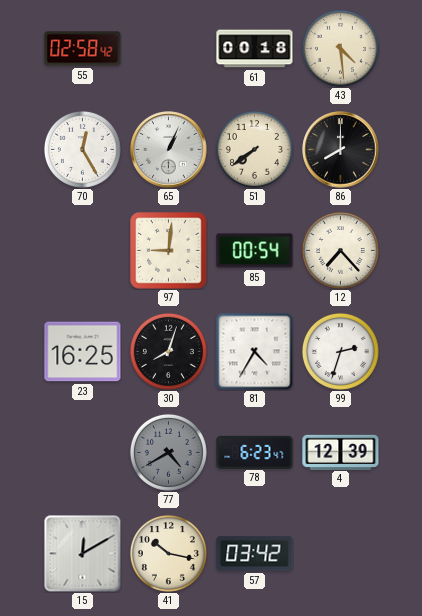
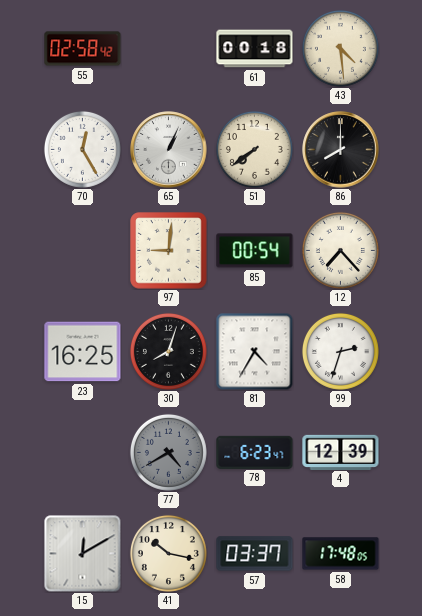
57: 03:42 -> 03:37 (255, 554)
58: none -> 17:48 (341, 554)
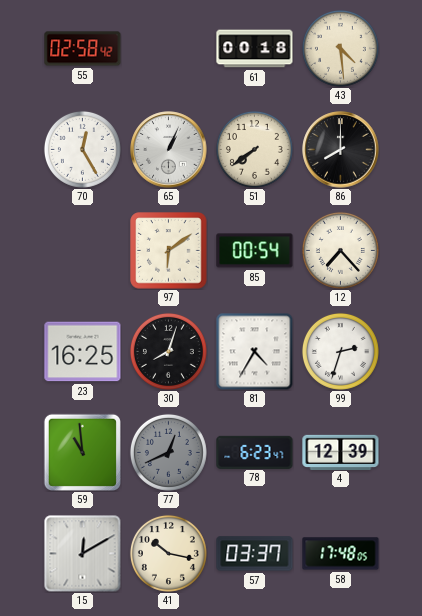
97: 9:01 -> 6:09 (169, 251)
59: none -> 10:59 (82, 452)
77: 4:40 -> 12:41 (168, 452)
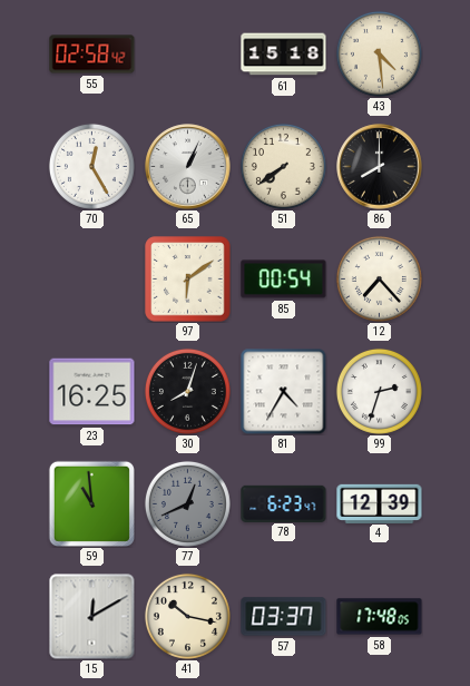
61: 00:18 -> 15:18 (284, 55)
